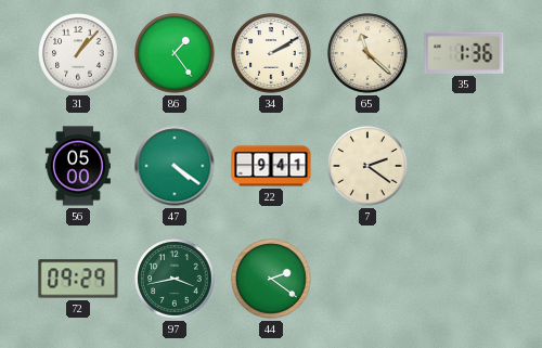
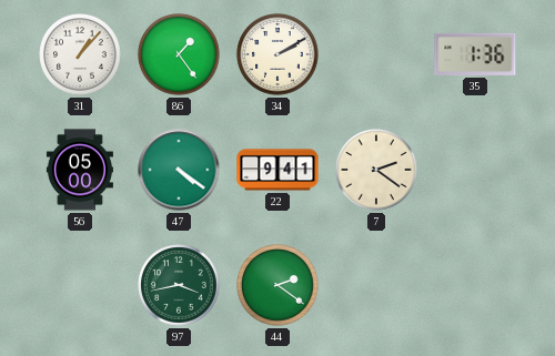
65: 11:22 -> none (367, 53)
72: 09:29 -> none (78, 279)
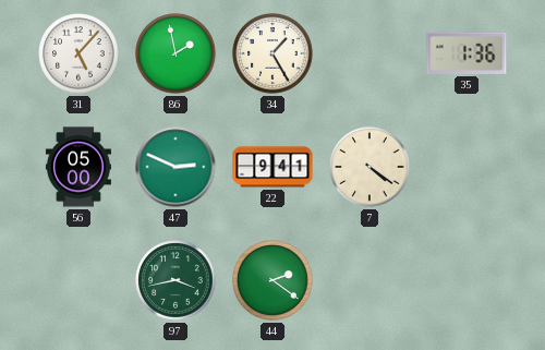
31: 1:07 -> 5:07 (78, 53)
86: 1:24 -> 1:58 (175, 53)
34: 2:10 -> 1:25 (272, 53)
47: 4:21 -> 2:49 (175, 167)
7: 2:21 -> 4:21 (370, 167)
